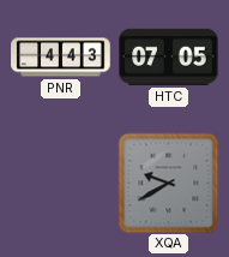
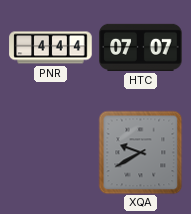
PNR: 4:43 -> 4:44 (51, 48)
HTC: 07:05 -> 07:07 (141, 47)
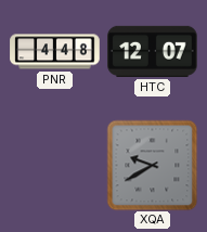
PNR: 4:44 -> 4:48 (55, 52)
HTC: 07:07 -> 12:07 (153, 51)
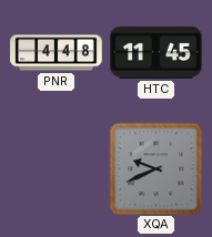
HTC: 12:07 -> 11:45 (157, 52)
XQA: 9:40 -> 9:41 (155, 168)
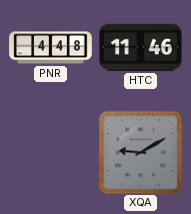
HTC: 11:45 -> 11:46 (141, 47)
XQA: 9:41 -> 9:10 (140, 152)
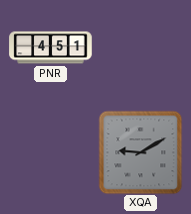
PNR: 4:48 -> 4:51 (51, 48)
HTC: 11:46 -> none (141, 47)
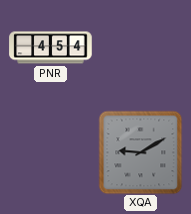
PNR: 4:51 -> 4:54 (51, 48)
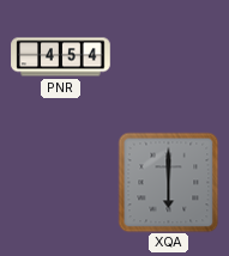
XQA: 9:10 -> 6:00 (168, 182)
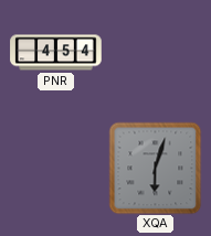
XQA: 6:00 -> 6:03 (155, 168)
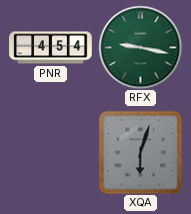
RFX: none -> 9:17 (140, 47)
